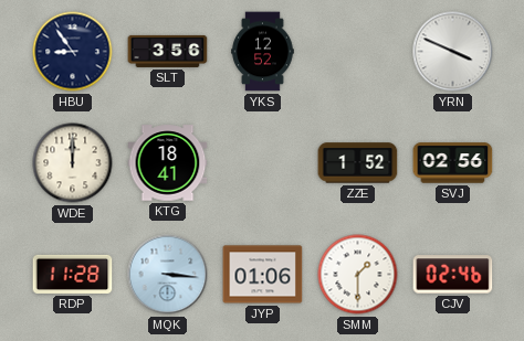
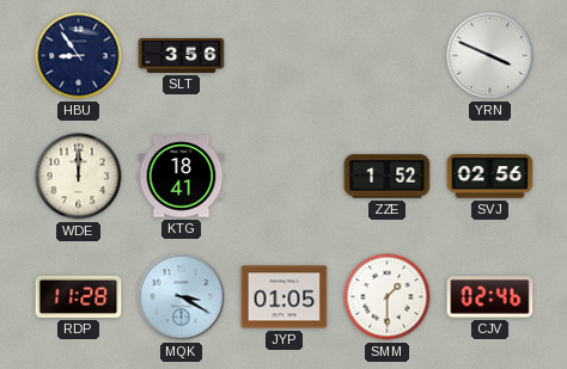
YKS: 12:52 -> none (263, 52)
MQK: 3:16 -> 3:20 (182, 297)
JYP: 01:06 -> 01:05 (285, 297)
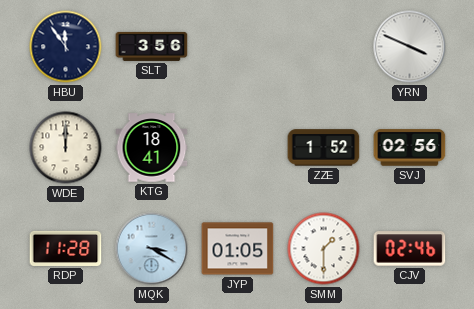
HBU: 8:54 -> 11:54 (66, 47)
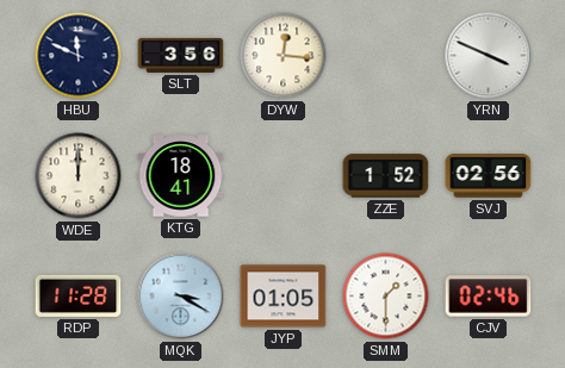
HBU: 11:54 -> 11:49 (79, 56)
DYW: none -> 12:16 (284, 56)
